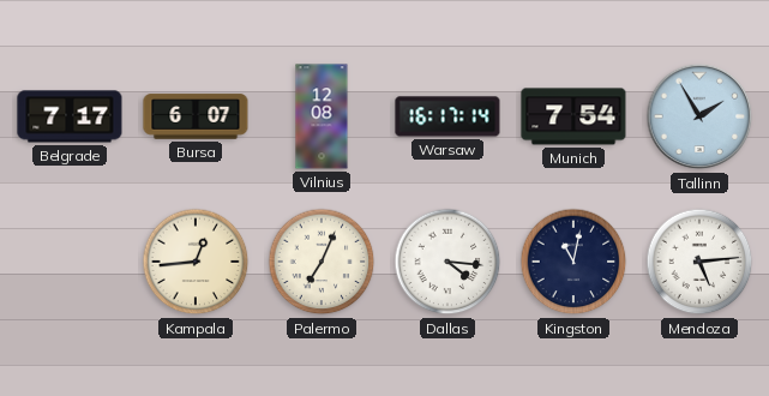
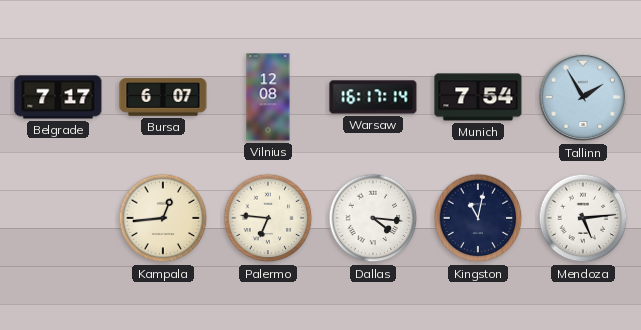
Palermo: 7:04 -> 6:46 (268, 218)
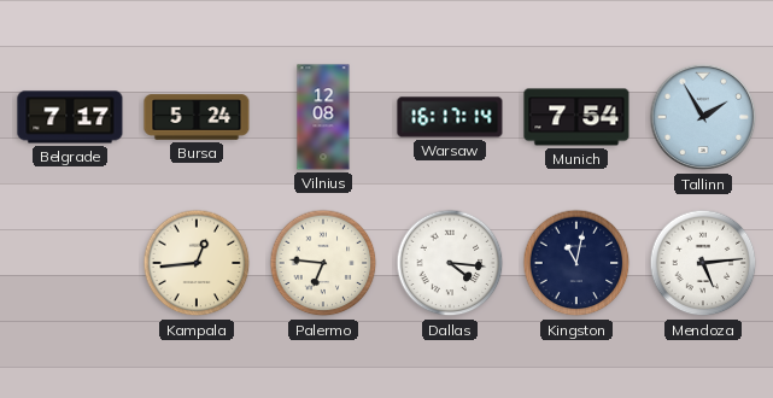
Bursa: 6:07 -> 5:24 (197, 117)
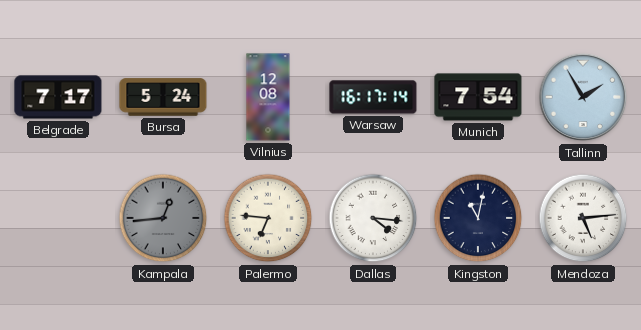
Kampala dial: cream -> grey (163, 218)
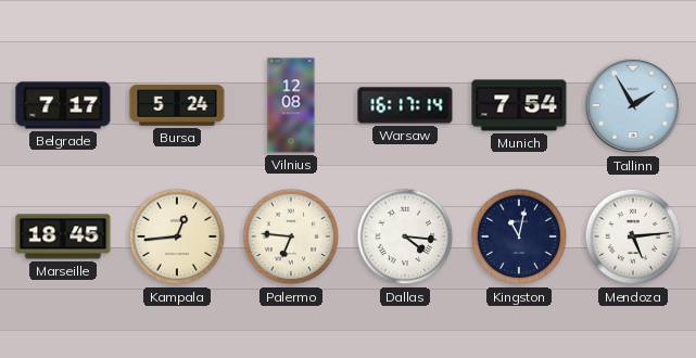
Marseille: none -> 18:45 (63, 236)
Kampala dial: grey -> cream (177, 236)
